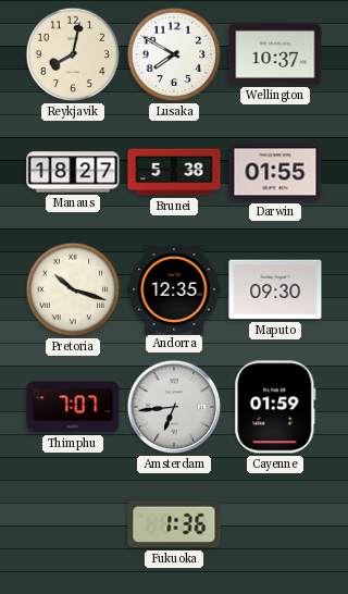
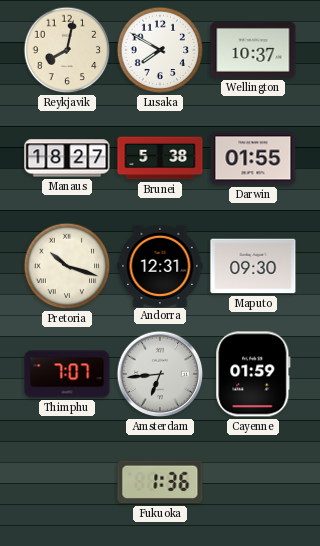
Andorra: 12:35 -> 12:31 (160, 265)
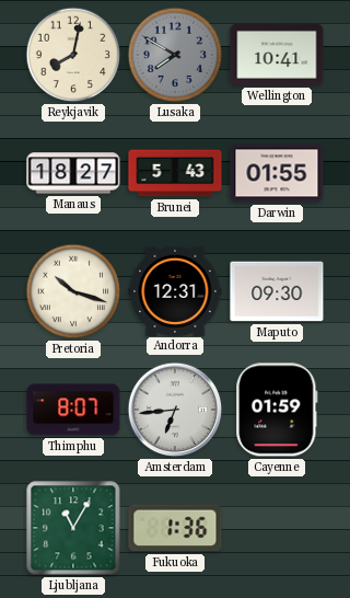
Lusaka dial: white -> grey (175, 55)
Wellington: 10:37 -> 10:41 (277, 55)
Brunei: 5:38 -> 5:43 (175, 173)
Thimphu: 7:07 -> 8:07 (73, 410)
Ljubljana: none -> 11:05 (73, 528)
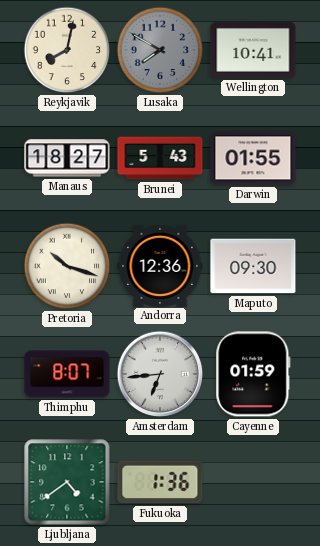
Andorra: 12:31 -> 12:36 (160, 265)
Ljubljana: 11:05 -> 4:39 (67, 482)
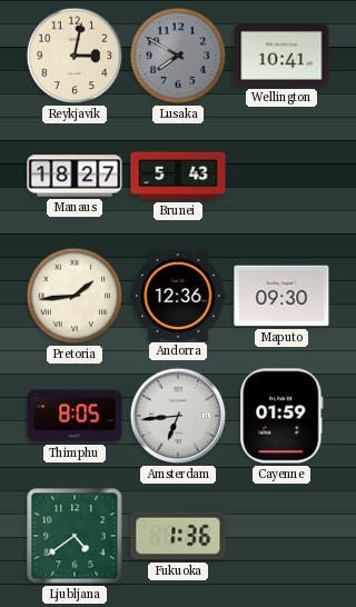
Reykjavik: 8:02 -> 3:02 (75, 56)
Darwin: 01:55 -> none (253, 158)
Pretoria: 10:18 -> 1:44 (75, 296)
Thimphu: 8:07 -> 8:05 (75, 416)
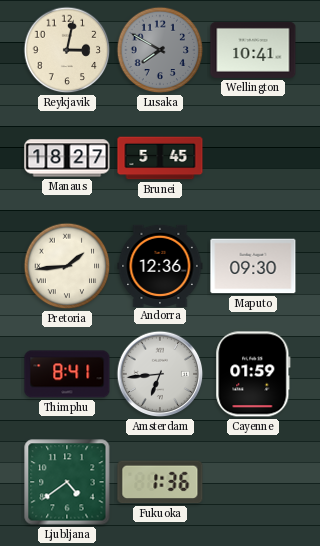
Brunei: 5:43 -> 5:45 (160, 158)
Thimphu: 8:05 -> 8:41 (67, 374)
